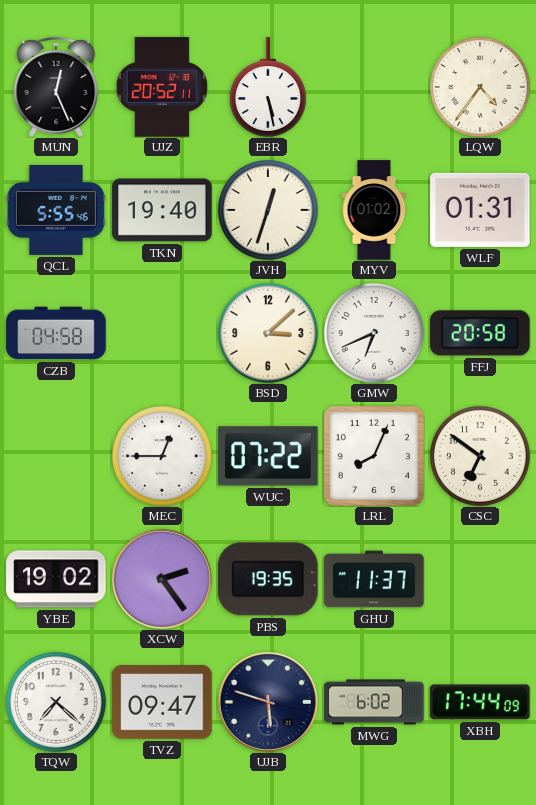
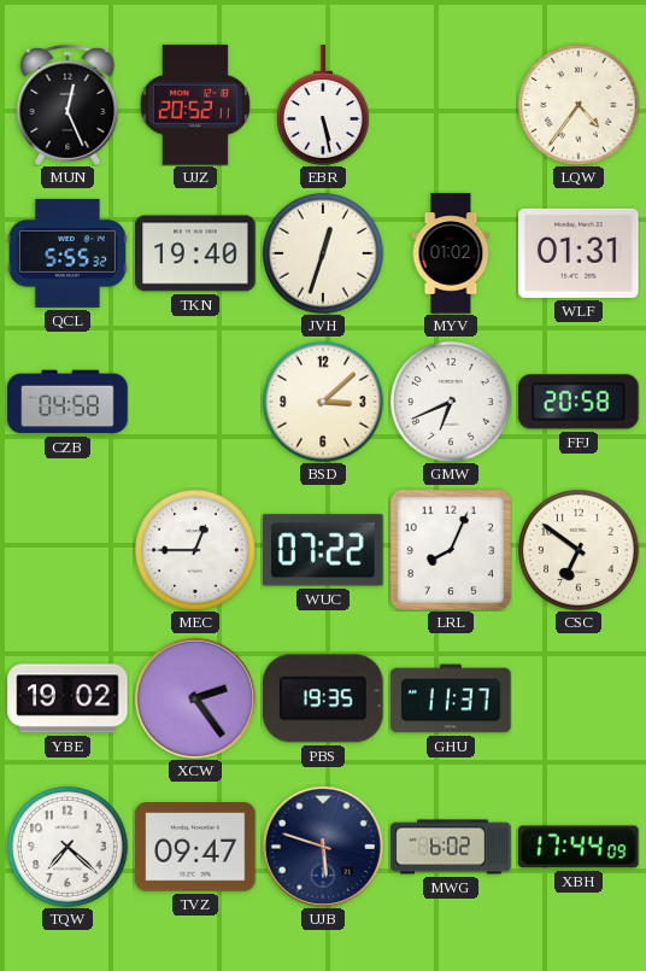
QCL: 5:55:46 -> 5:55:32 (67, 253)
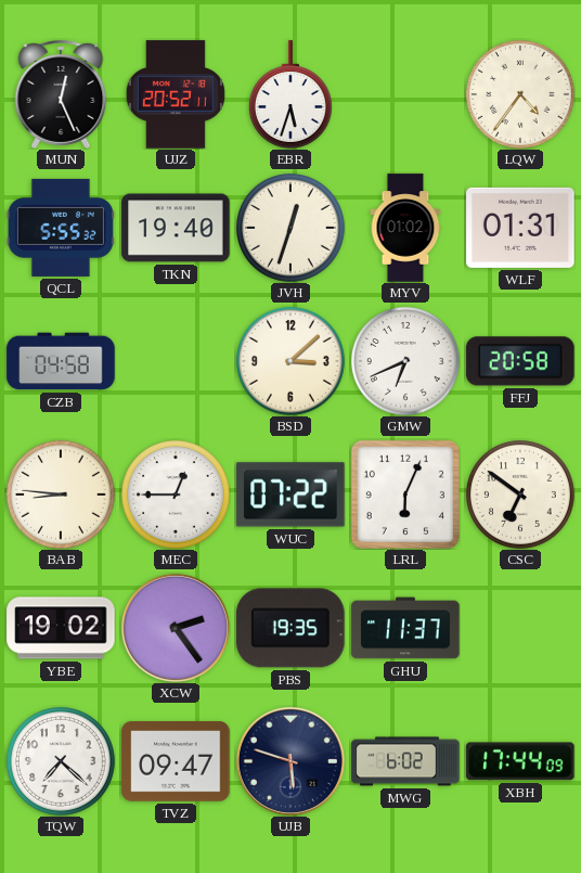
EBR: 5:28 -> 5:33 (290, 94)
BAB: none -> 8:46 (62, 496)
LRL: 8:04 -> 6:04 (405, 495)
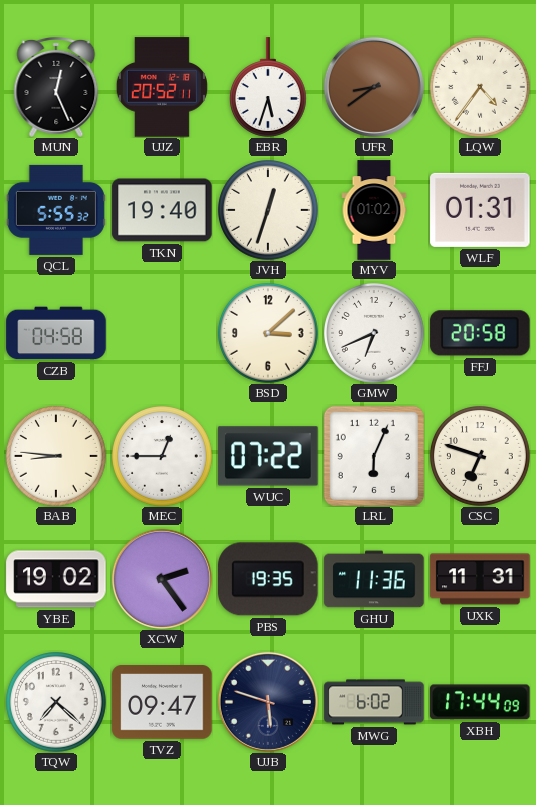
UFR: none -> 8:39 (374, 87)
CSC: 6:51 -> 6:48 (481, 457)
GHU: 11:37 -> 11:36 (374, 579)
UXK: none -> 11:31 (480, 579)
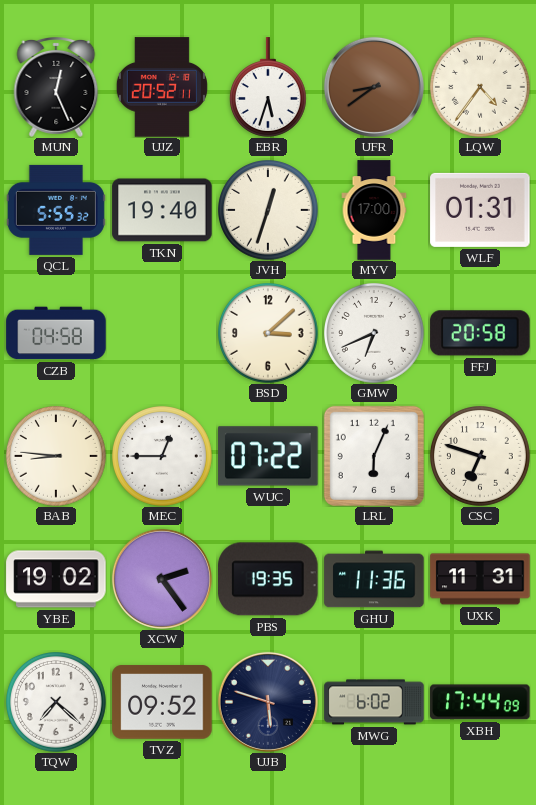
MYV: 01:02 -> 17:00 (374, 210)
TVZ: 09:47 -> 09:52 (162, 702)
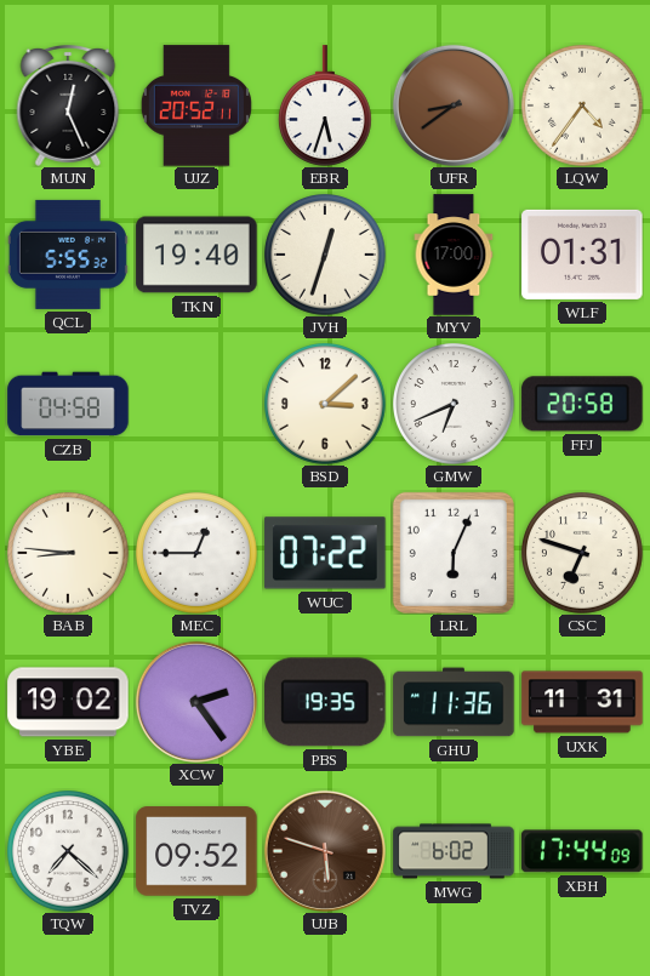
UJB dial: navy -> brown (325, 851)
